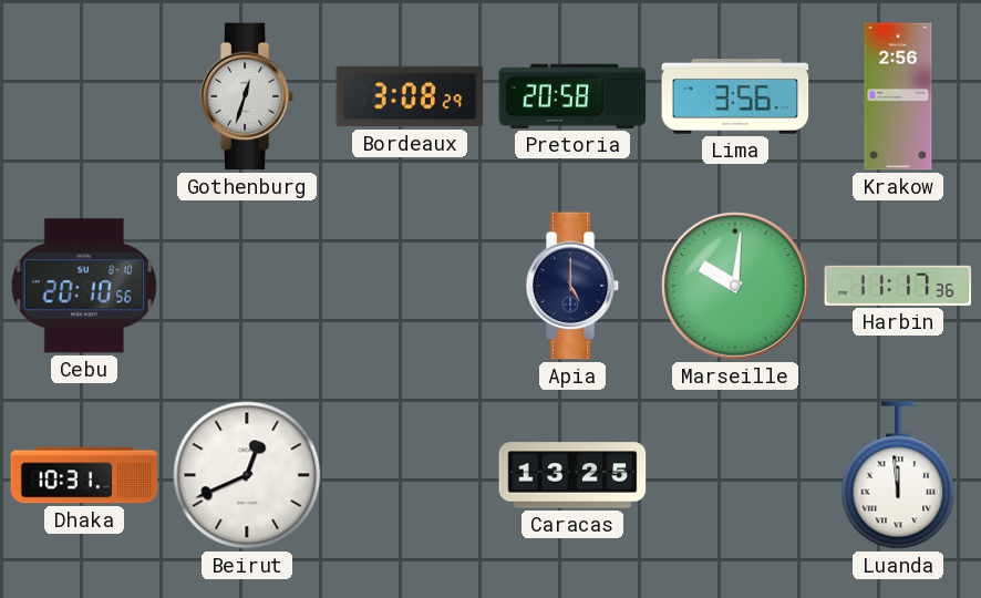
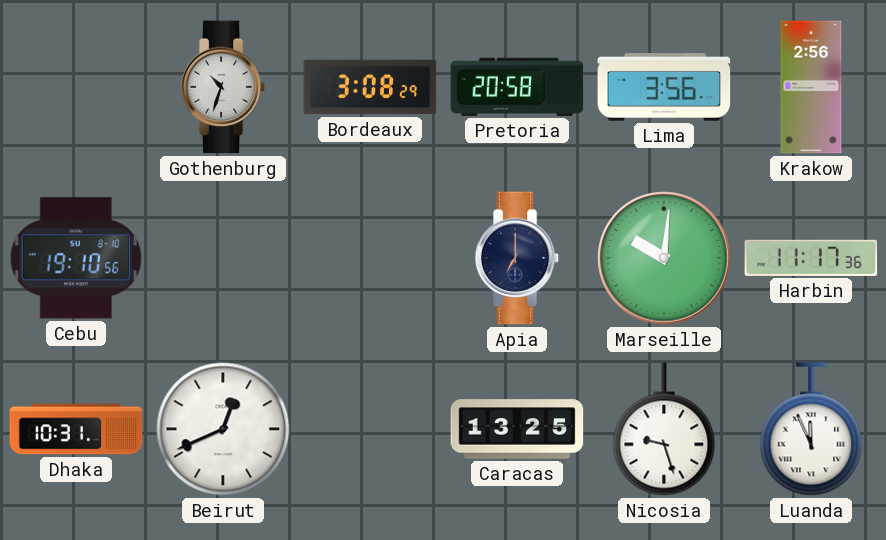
Gothenburg: 12:33 -> 10:33 (223, 87)
Cebu: 20:10 -> 19:10 (76, 258)
Apia: 5:00 -> 7:00 (517, 258)
Nicosia: none -> 9:27 (664, 429)
Luanda: 11:59 -> 11:56 (811, 429)
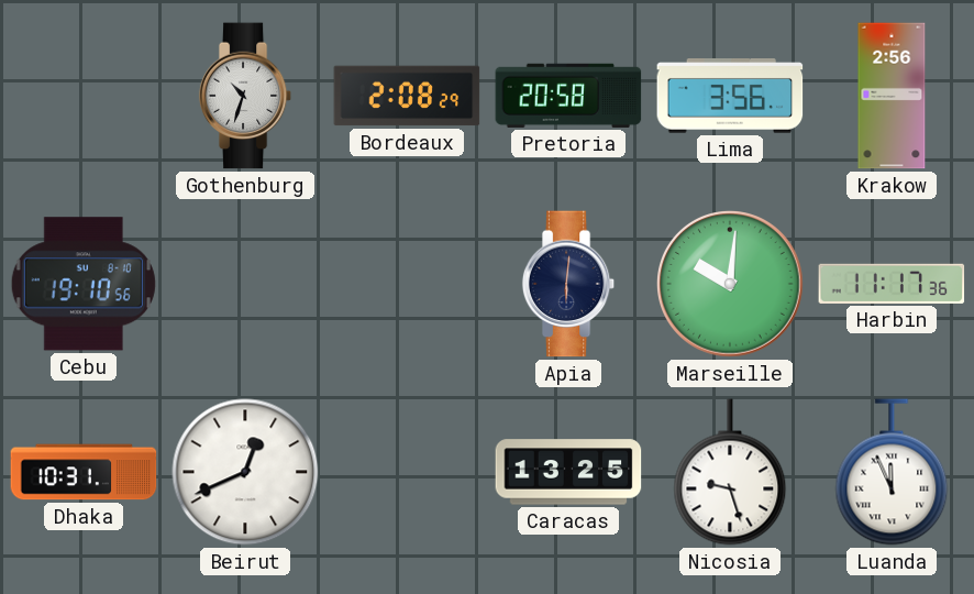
Bordeaux: 3:08 -> 2:08 (407, 96)
Apia: 7:00 -> 6:01 (568, 284)
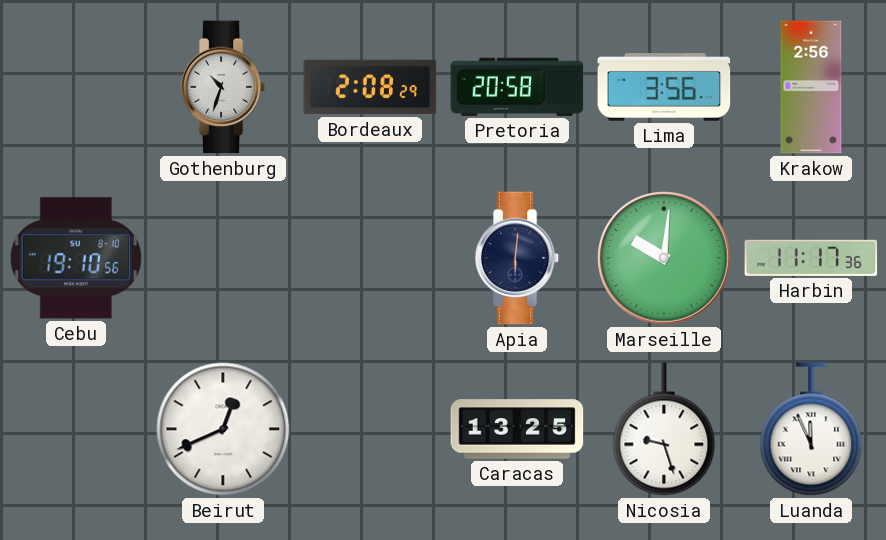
Dhaka: 10:31 -> none (84, 472)
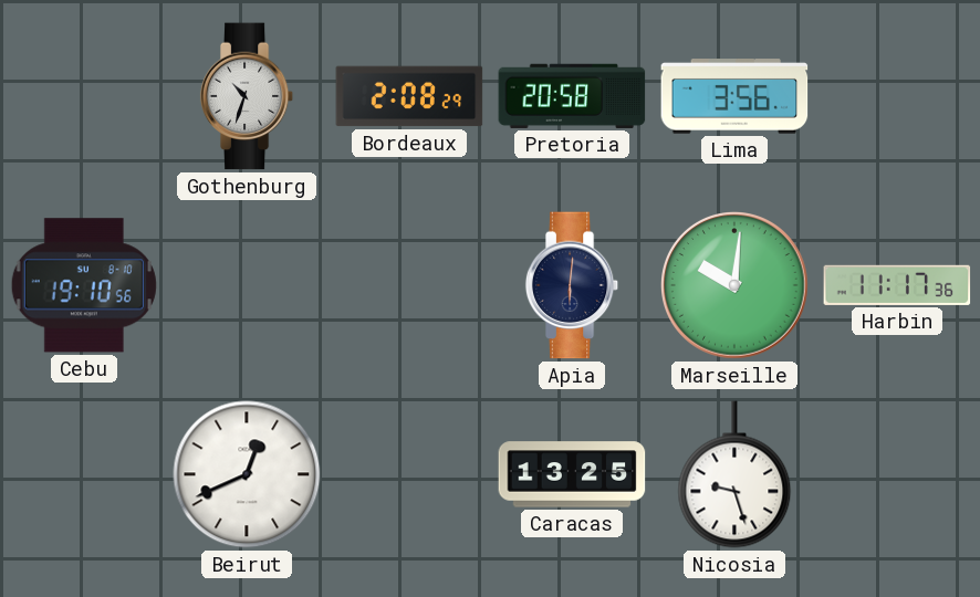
Krakow: 2:56 -> none (811, 87)
Luanda: 11:56 -> none (811, 429)
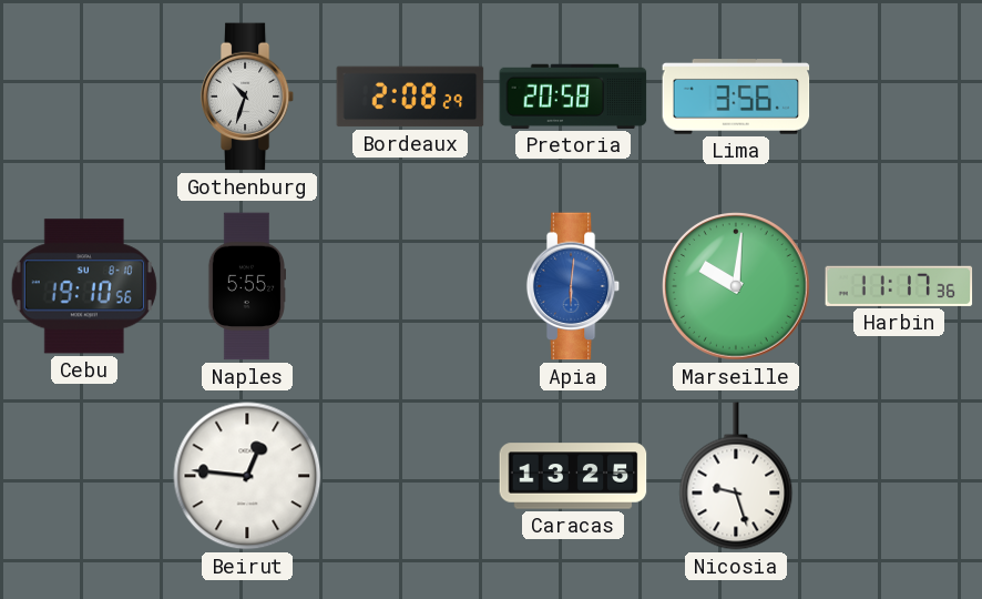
Naples: none -> 5:55 (246, 286)
Apia dial: navy -> blue (573, 286)
Beirut: 12:41 -> 12:46 (247, 476)
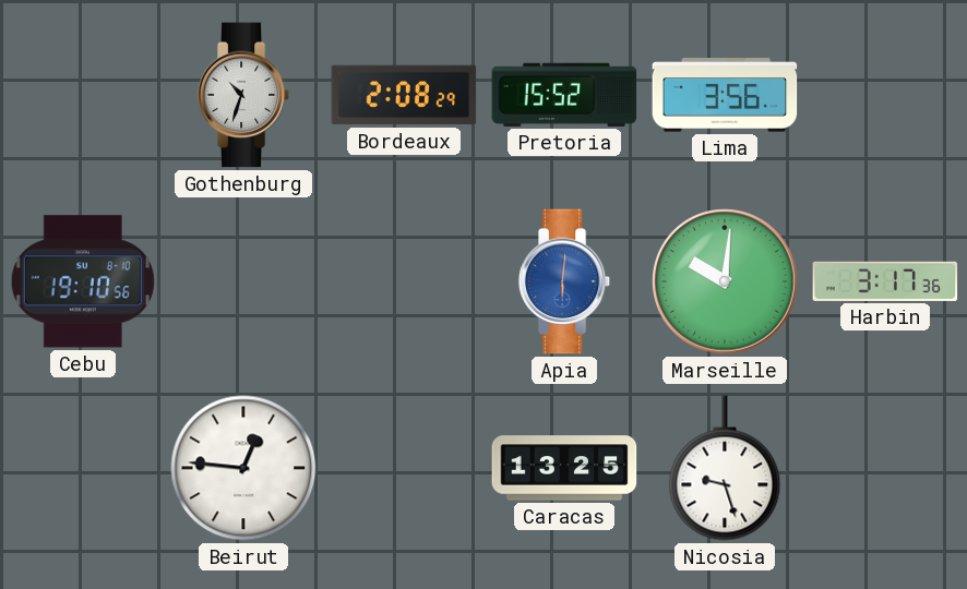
Pretoria: 20:58 -> 15:52 (564, 95)
Naples: 5:55 -> none (246, 286)
Harbin: 11:17 -> 3:17 (885, 281)
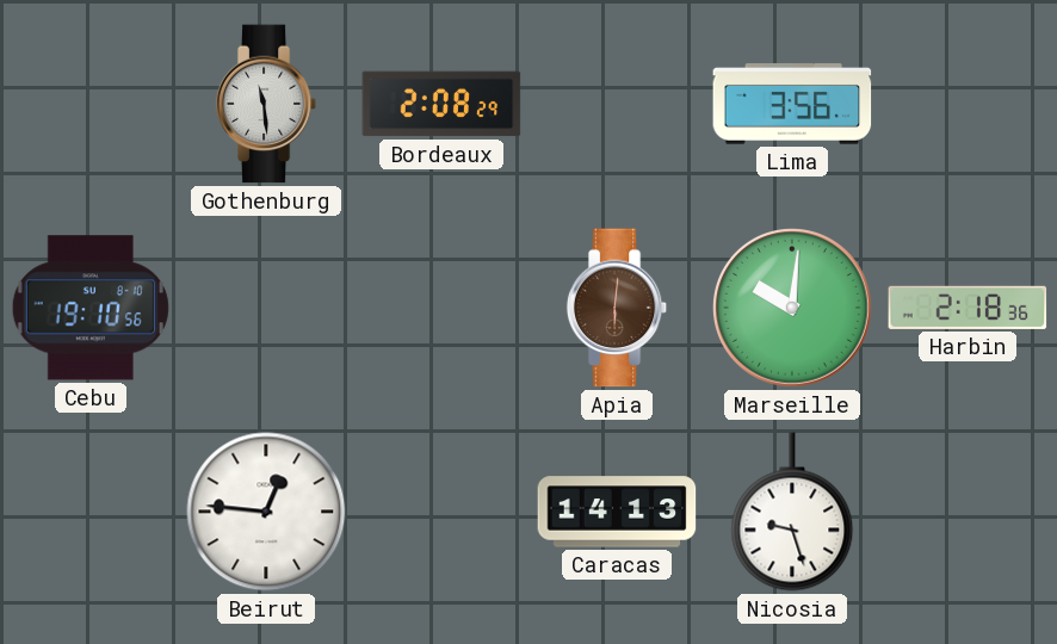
Gothenburg: 10:33 -> 11:29 (266, 104)
Pretoria: 15:52 -> none (564, 95)
Apia dial: blue -> brown (617, 308)
Harbin: 3:17 -> 2:18 (968, 308)
Caracas: 13:25 -> 14:13 (617, 512)
